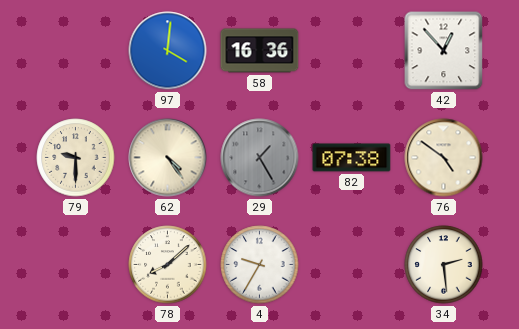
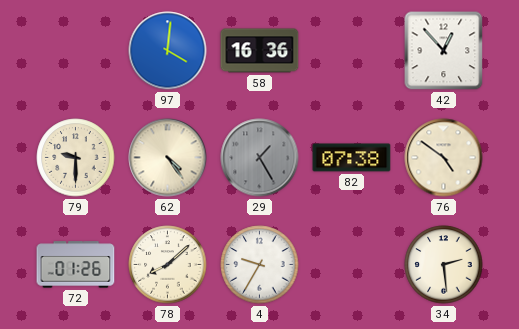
72: none -> 01:26 (76, 265)
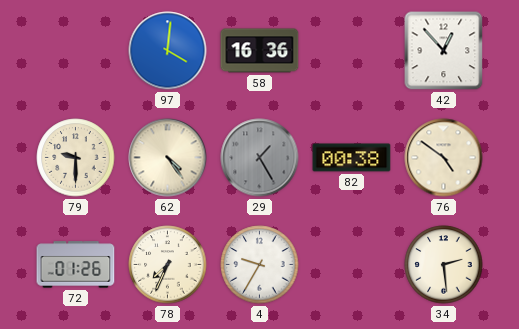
82: 07:38 -> 00:38 (352, 158)
78: 8:08 -> 7:34 (168, 265)
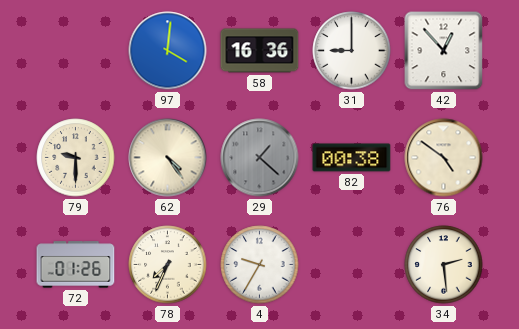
31: none -> 9:00 (352, 51)
29: 1:25 -> 1:22 (260, 158)
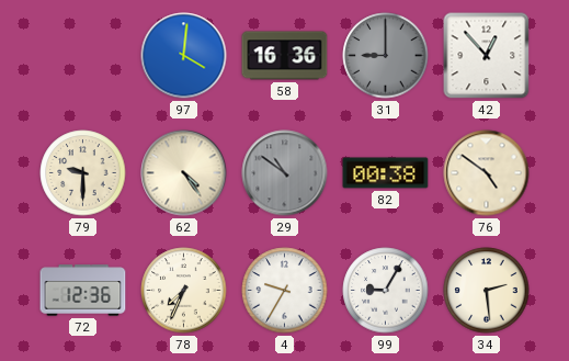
31 dial: white -> grey (386, 56)
29: 1:22 -> 10:51 (285, 173)
72: 01:26 -> 12:36 (83, 291)
99: none -> 9:05 (386, 291)
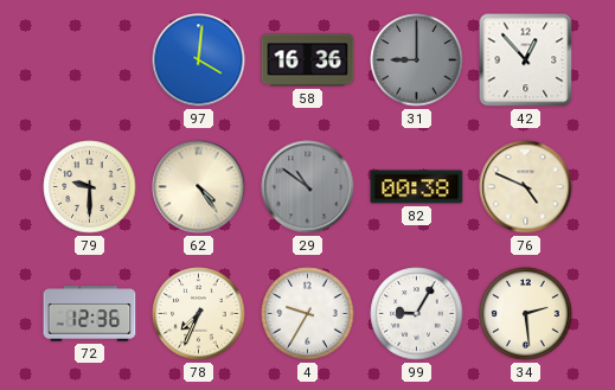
76: 4:51 -> 4:49 (526, 187)
